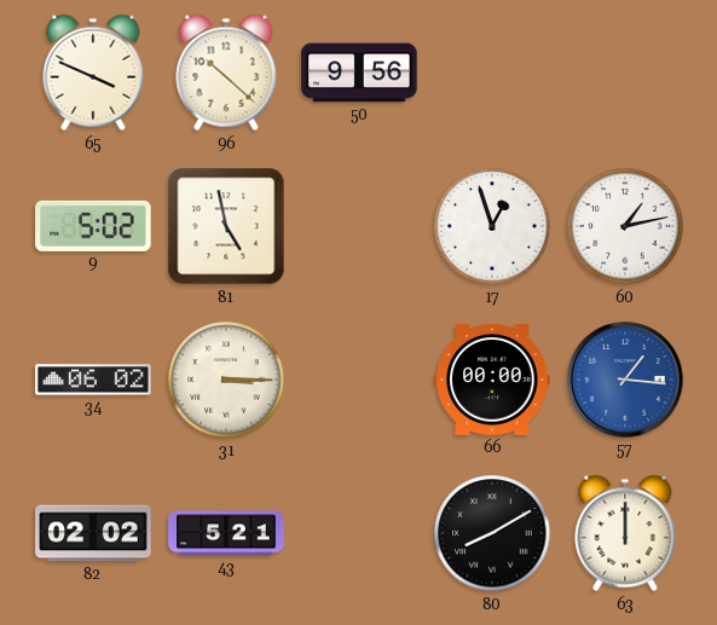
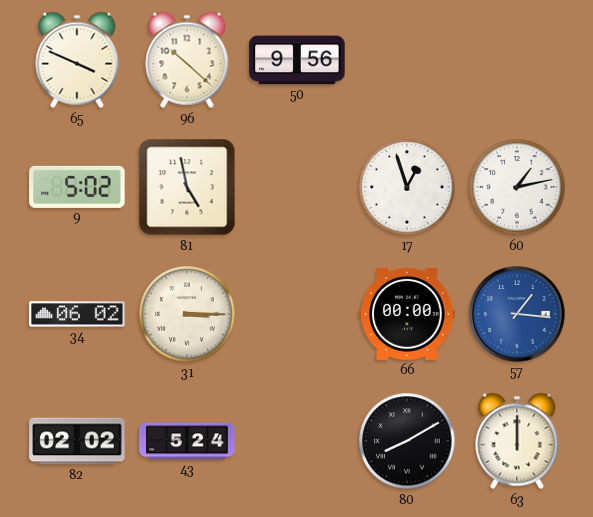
43: 5:21 -> 5:24 (187, 441)
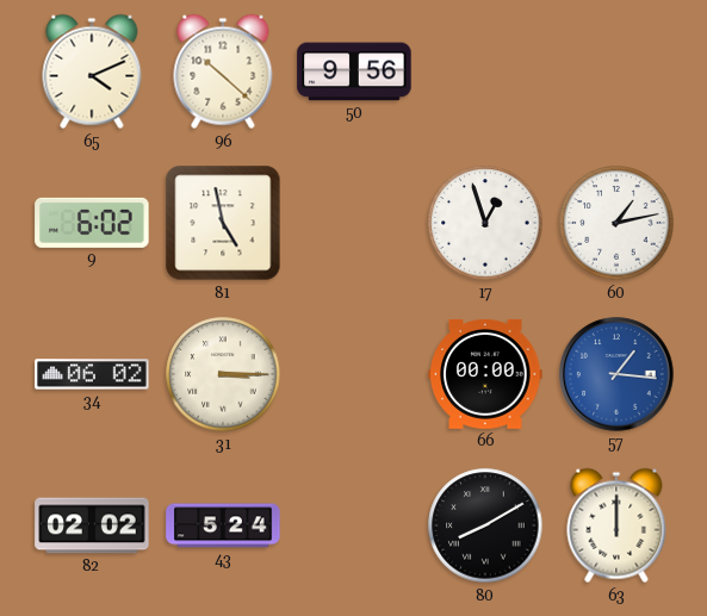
65: 3:49 -> 4:11 (92, 71)
9: 5:02 -> 6:02 (92, 223)
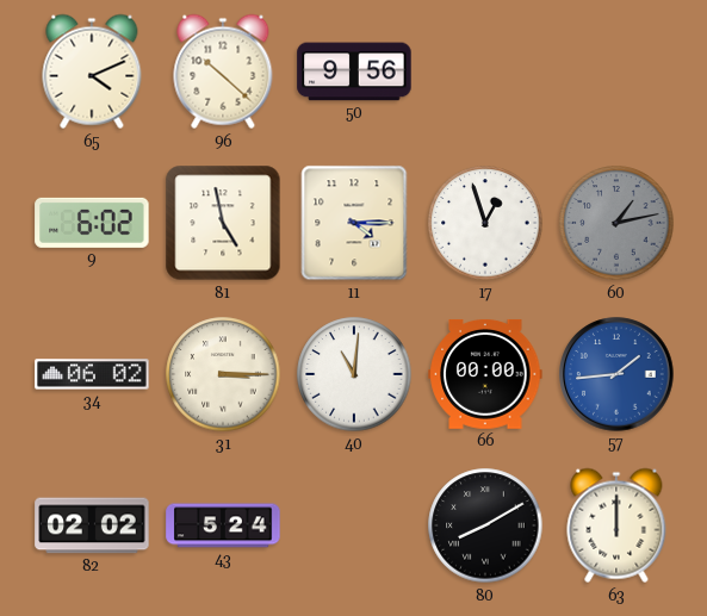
11: none -> 4:15 (354, 223)
60 dial: white -> grey (616, 223)
40: none -> 11:01 (354, 374)
57: 1:16 -> 1:44 (616, 374)
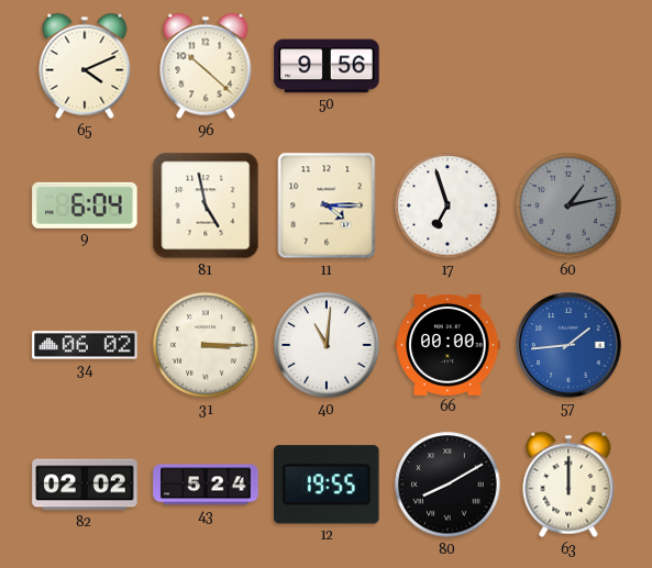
9: 6:02 -> 6:04 (85, 205)
17: 12:57 -> 6:57 (447, 205)
12: none -> 19:55 (327, 485)
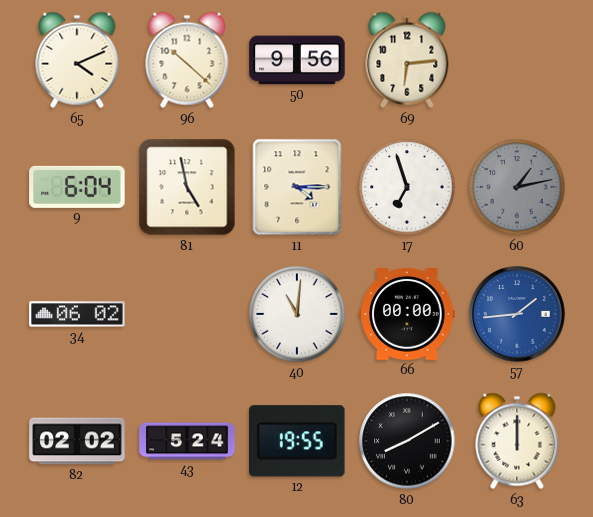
69: none -> 6:14 (407, 60)
31: 3:15 -> none (206, 345)
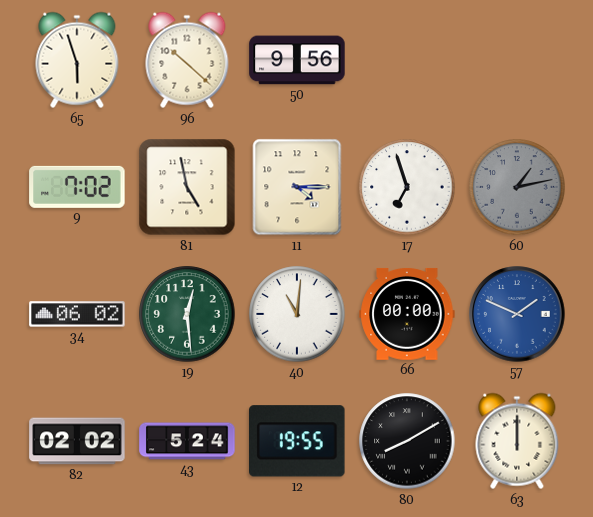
65: 4:11 -> 5:57 (77, 60)
69: 6:14 -> none (407, 60)
9: 6:04 -> 7:02 (77, 187)
19: none -> 12:29 (187, 314)
57: 1:44 -> 1:49 (517, 314)
